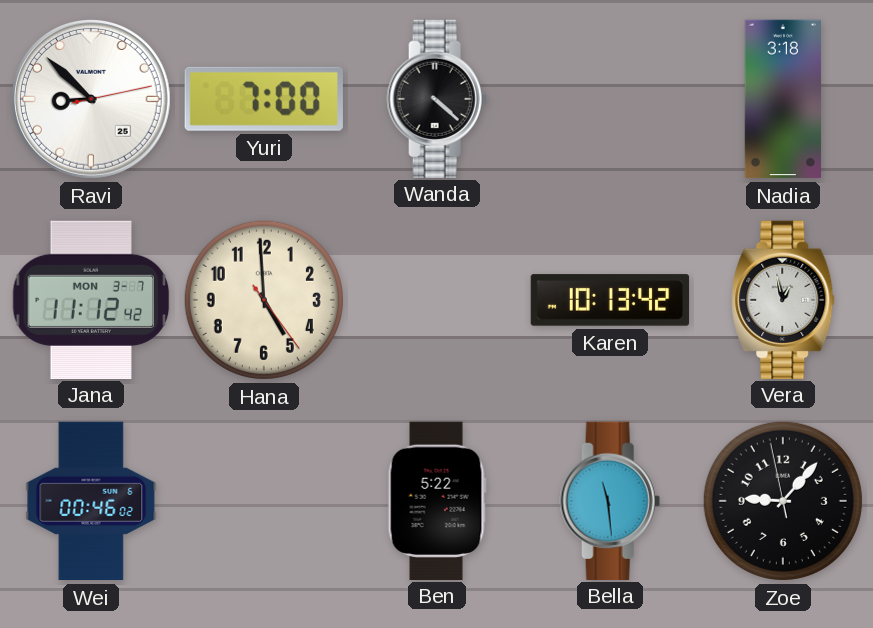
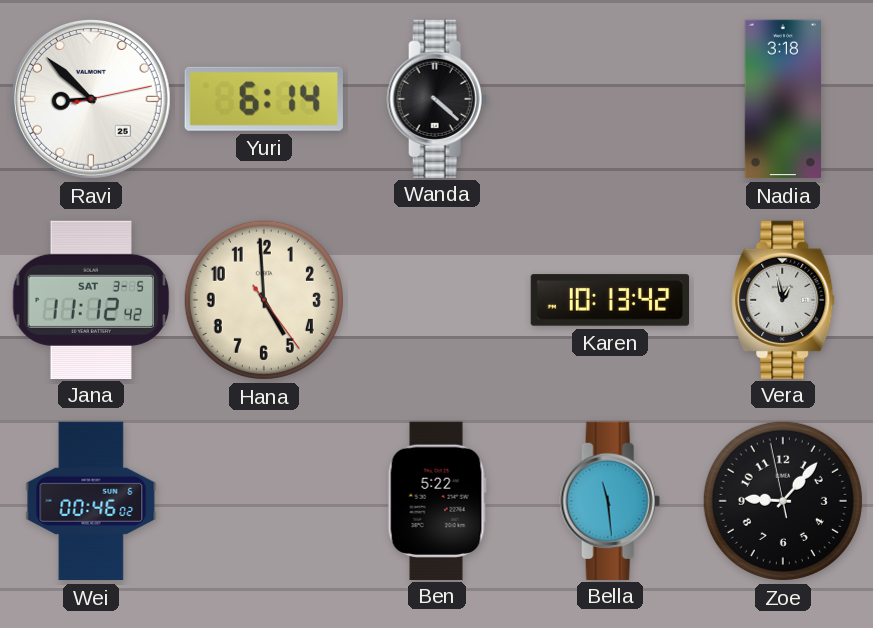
Yuri: 7:00 -> 6:14 (264, 99)
Jana date: MON 3-7 -> SAT 3-5 (91, 299)
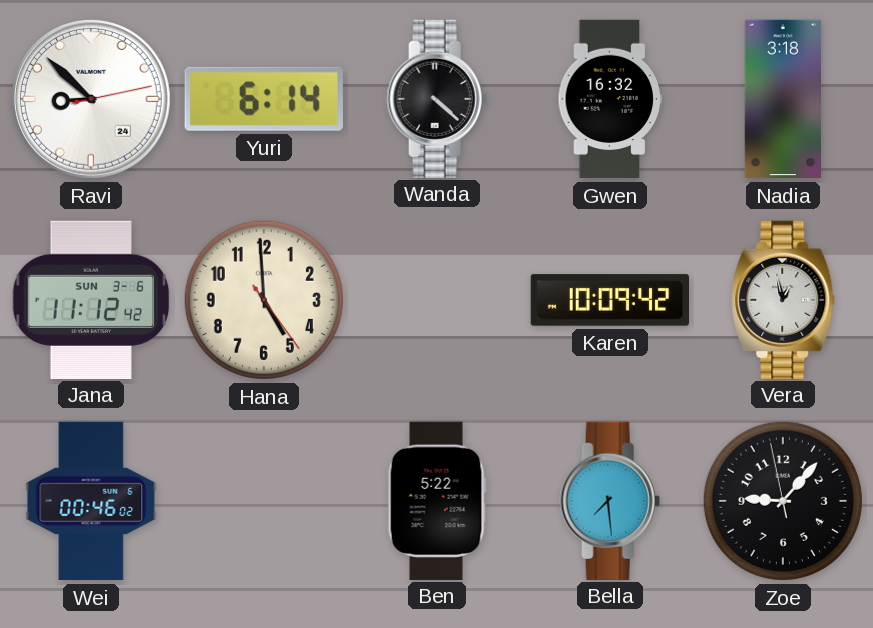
Ravi date: 25 -> 24 (91, 99)
Gwen: none -> 16:32 (610, 99)
Jana date: SAT 3-5 -> SUN 3-6 (91, 299)
Karen: 10:13 -> 10:09 (610, 300)
Bella: 11:29 -> 7:29 (610, 500)
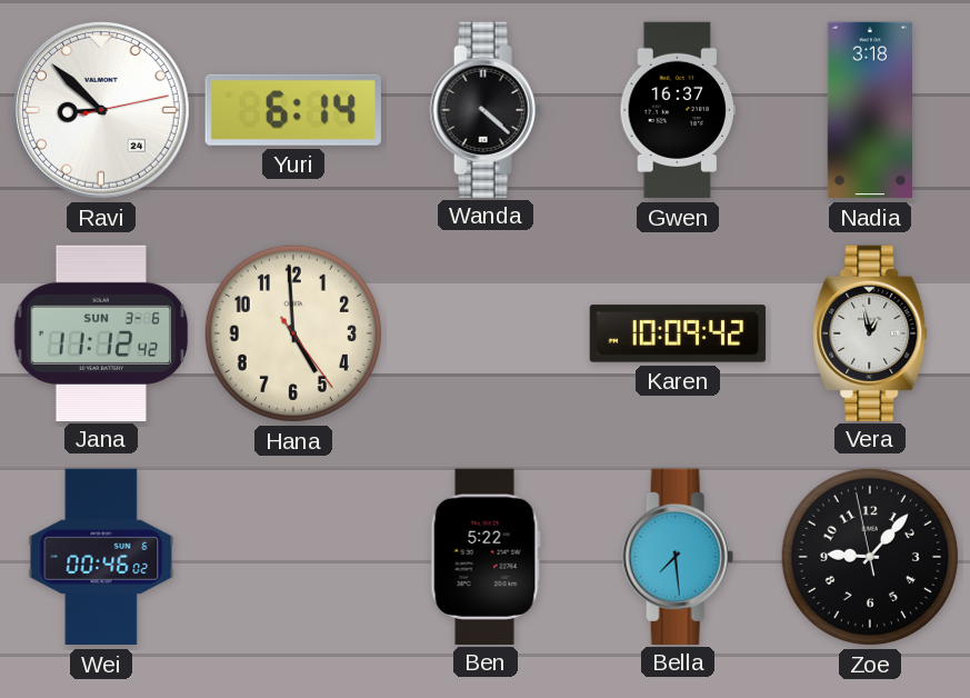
Gwen: 16:32 -> 16:37 (678, 110)
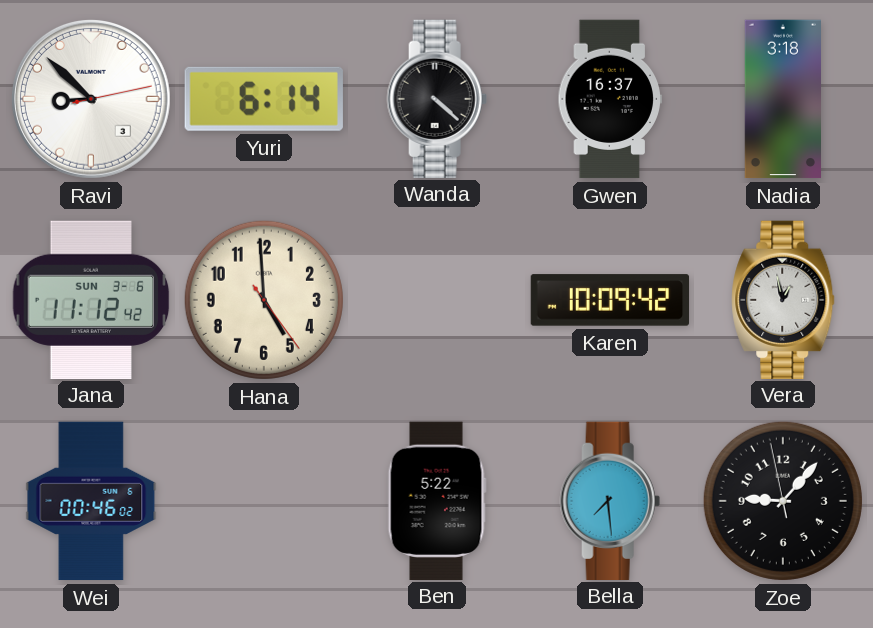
Ravi date: 24 -> 3 (91, 99)
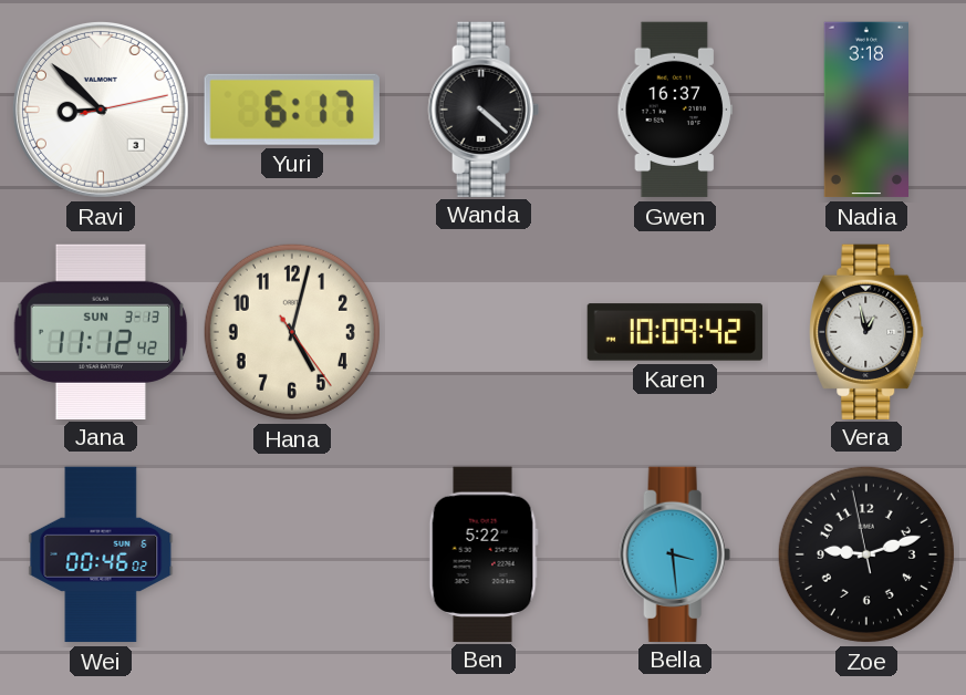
Yuri: 6:14 -> 6:17 (292, 110)
Jana date: SUN 3-6 -> SUN 3-13 (101, 331)
Hana: 4:59 -> 5:02 (292, 332)
Bella: 7:29 -> 3:29 (675, 553)
Zoe: 9:06 -> 9:11 (866, 554)
